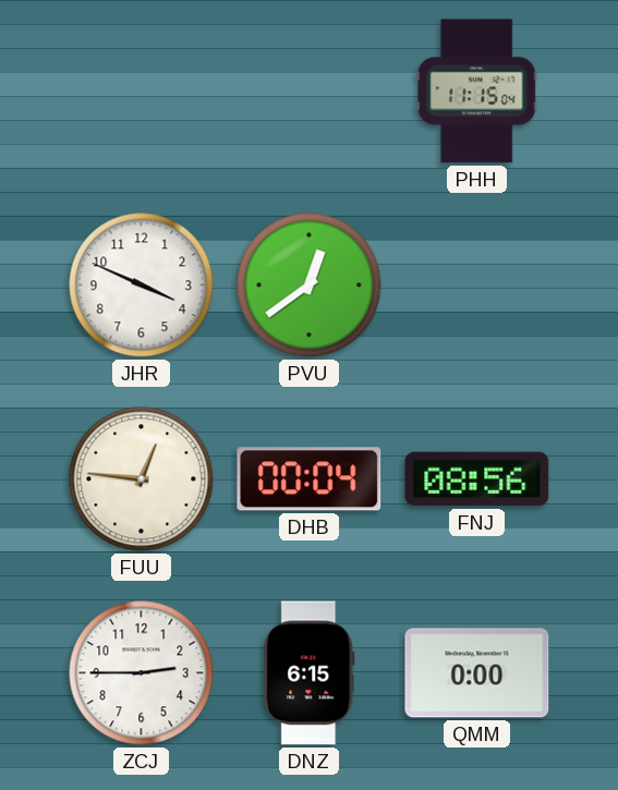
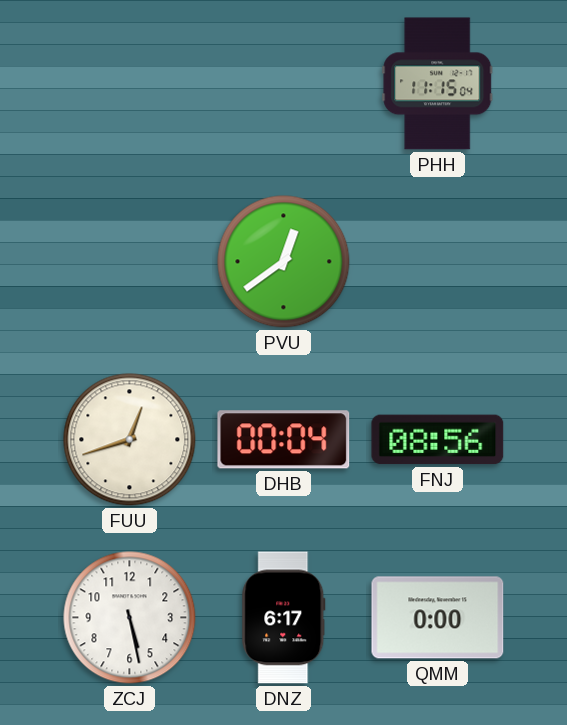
JHR: 3:49 -> none (142, 285)
FUU: 12:46 -> 12:42 (130, 440)
ZCJ: 2:45 -> 5:28 (130, 618)
DNZ: 6:15 -> 6:17 (284, 618)
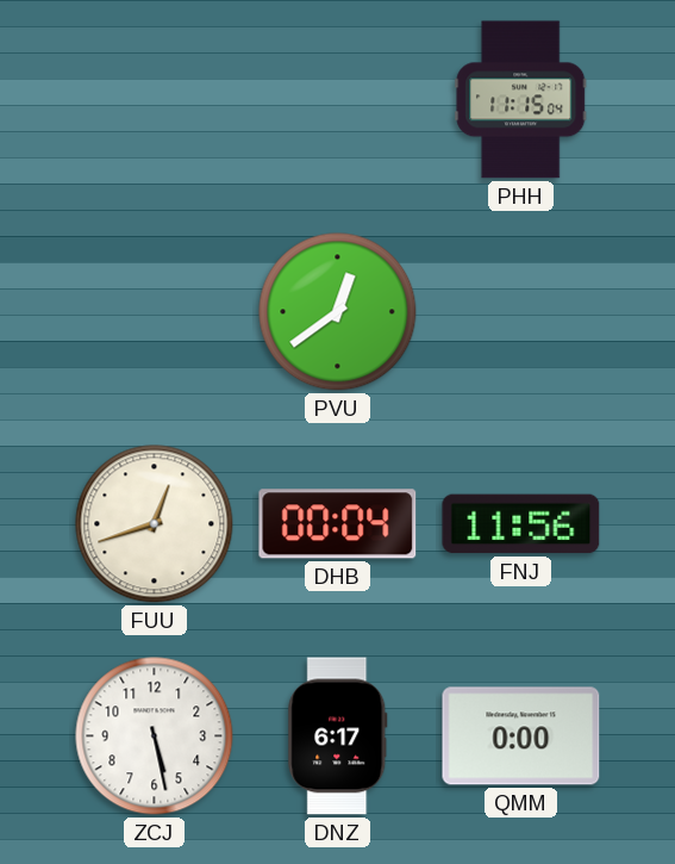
FNJ: 08:56 -> 11:56 (521, 524)
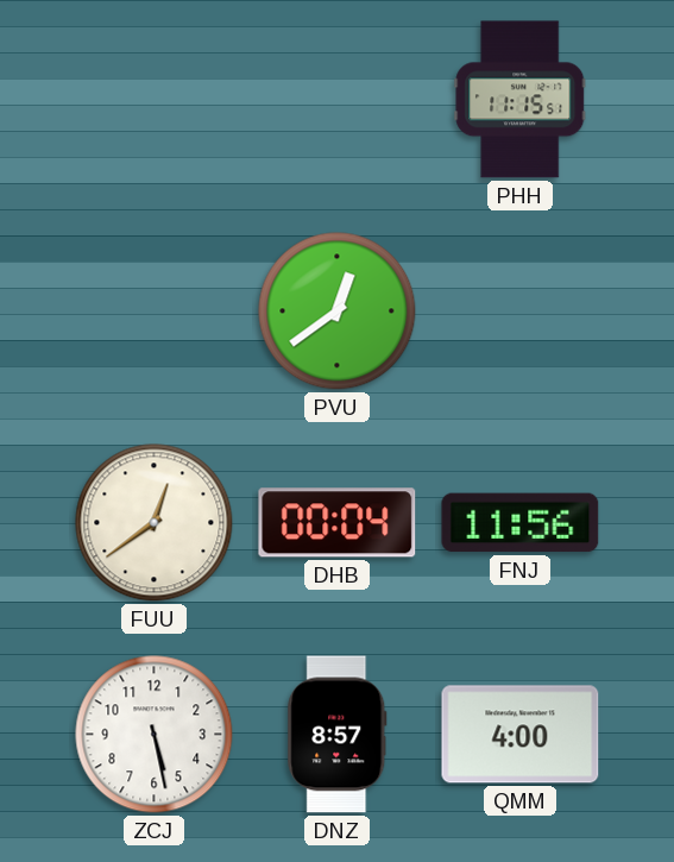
PHH: 11:15:04 -> 11:15:51 (521, 100)
FUU: 12:42 -> 12:39 (155, 523)
DNZ: 6:17 -> 8:57 (338, 735)
QMM: 0:00 -> 4:00 (521, 735)
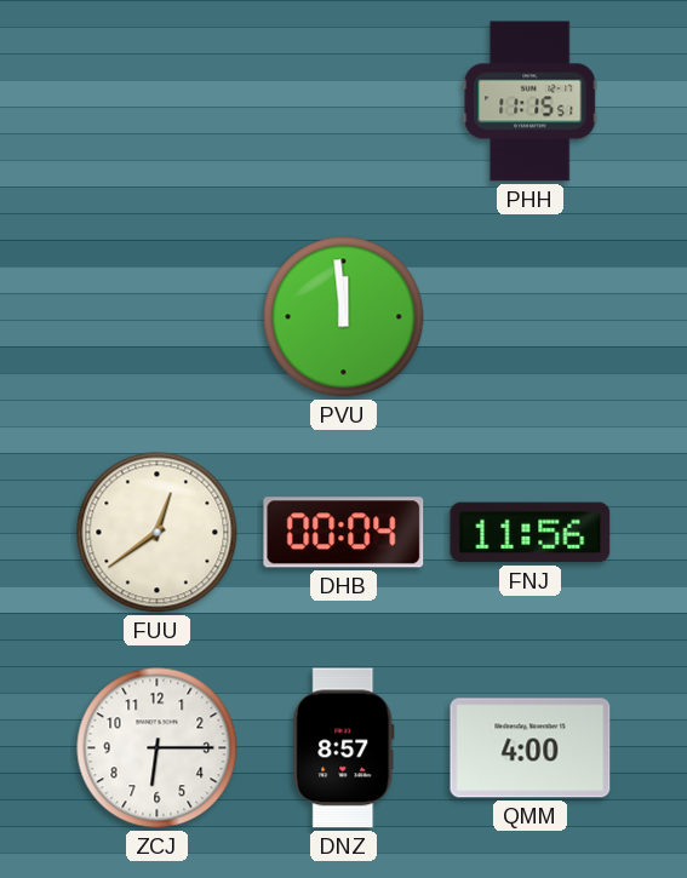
PVU: 12:39 -> 11:59 (344, 317)
ZCJ: 5:28 -> 6:15 (158, 748)
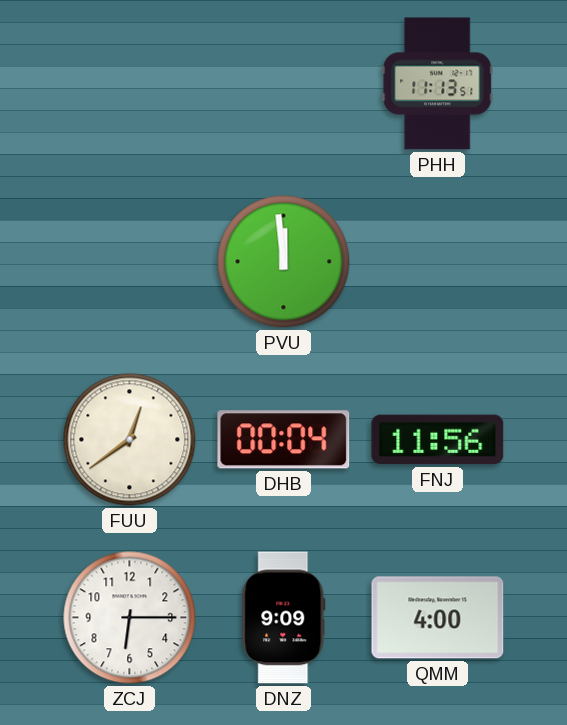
PHH: 11:15 -> 11:13 (438, 84)
DNZ: 8:57 -> 9:09 (284, 618)
